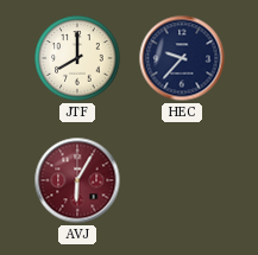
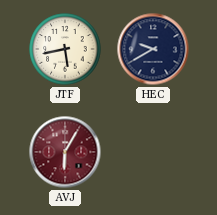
JTF: 8:00 -> 5:43 (65, 49)
HEC: 9:37 -> 9:40 (153, 49)
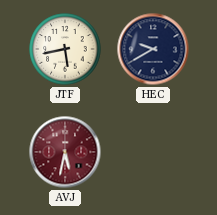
AVJ: 6:05 -> 5:32 (65, 152)
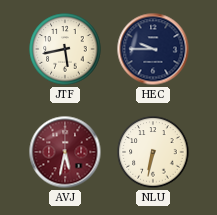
HEC: 9:40 -> 9:45 (153, 49)
NLU: none -> 6:32 (153, 152)
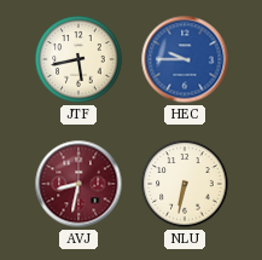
HEC dial: navy -> blue (185, 59)
AVJ: 5:32 -> 8:32 (78, 184)
